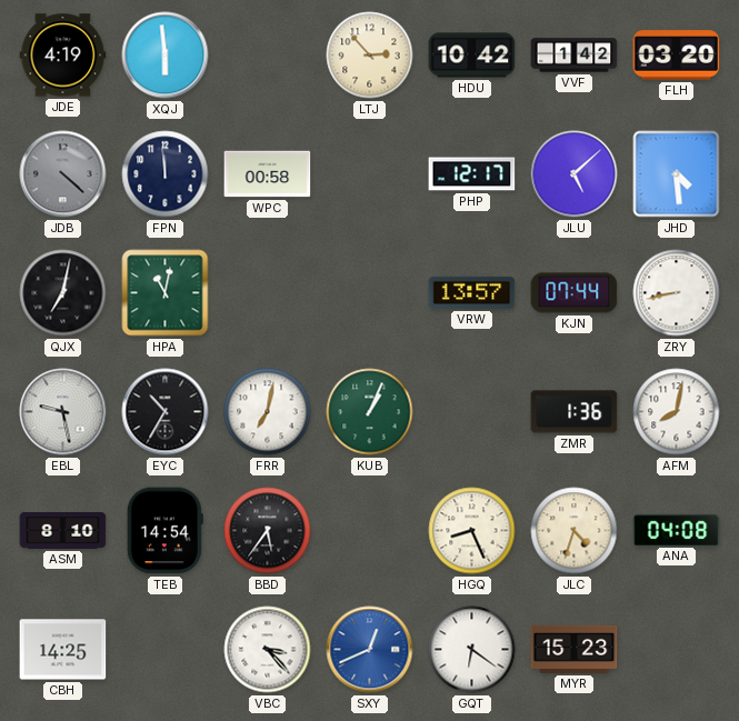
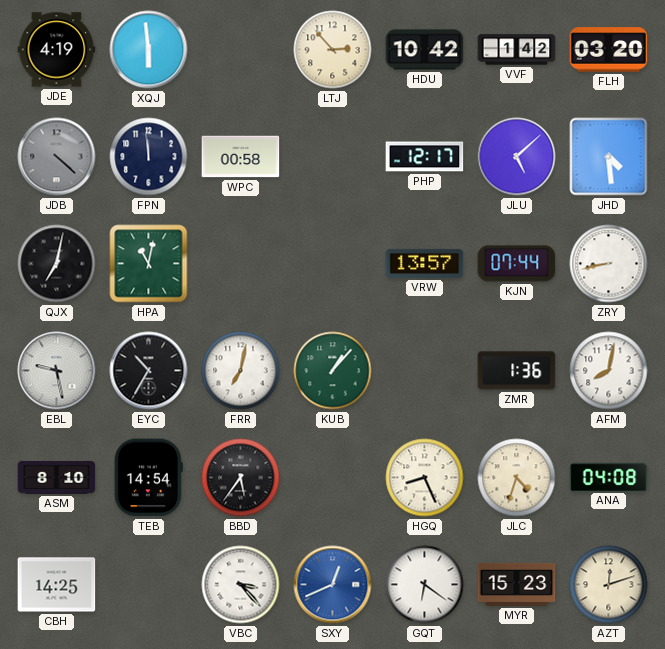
KUB: 1:04 -> 1:07 (333, 371)
AZT: none -> 12:12 (609, 585)
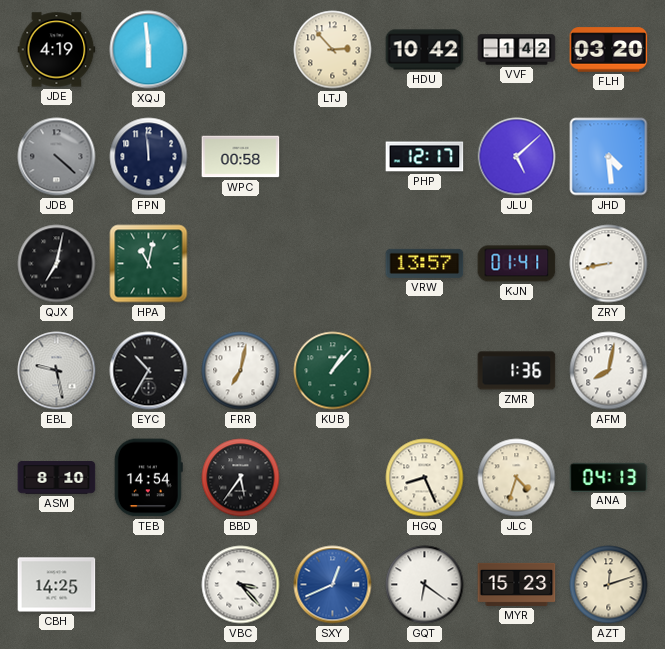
KJN: 07:44 -> 01:41 (517, 264)
ANA: 04:08 -> 04:13 (609, 477)
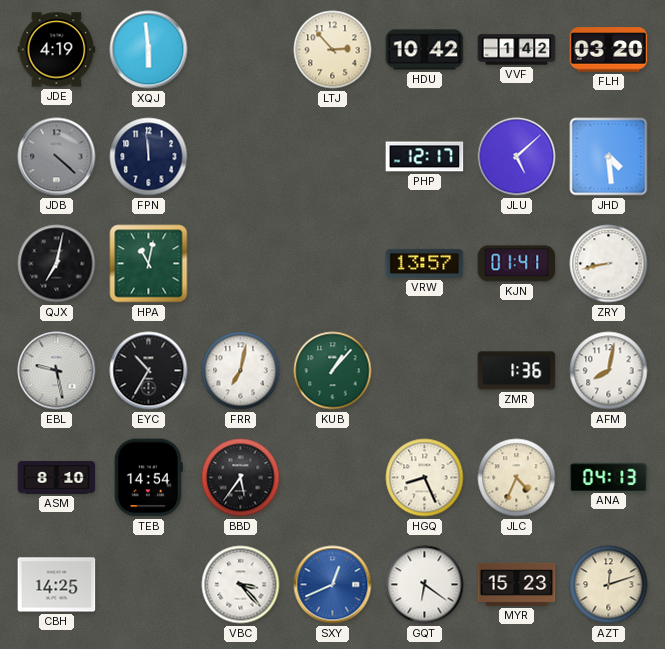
WPC: 00:58 -> none (241, 157)
JLC: 4:33 -> 4:34 (517, 478)
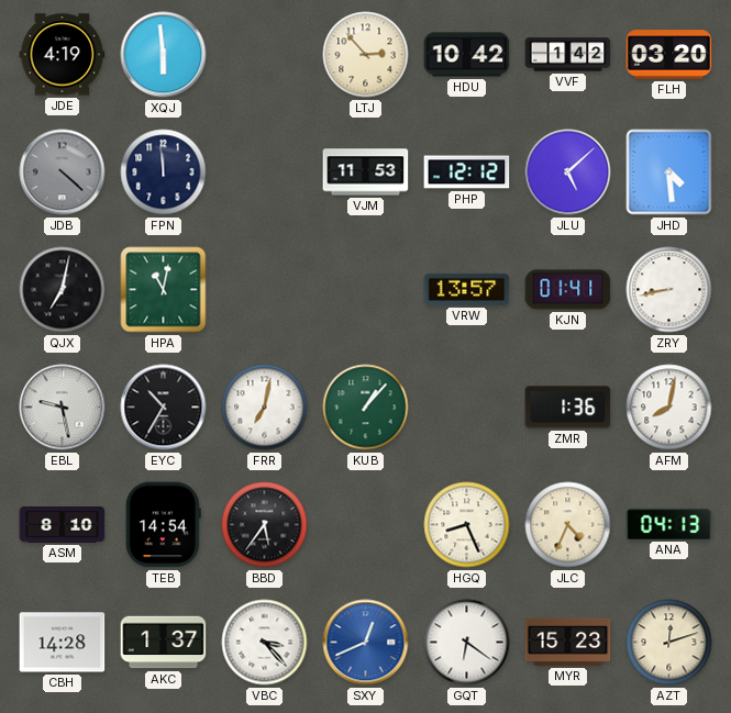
VJM: none -> 11:53 (366, 172)
PHP: 12:17 -> 12:12 (467, 172)
CBH: 14:25 -> 14:28 (63, 643)
AKC: none -> 1:37 (164, 643)
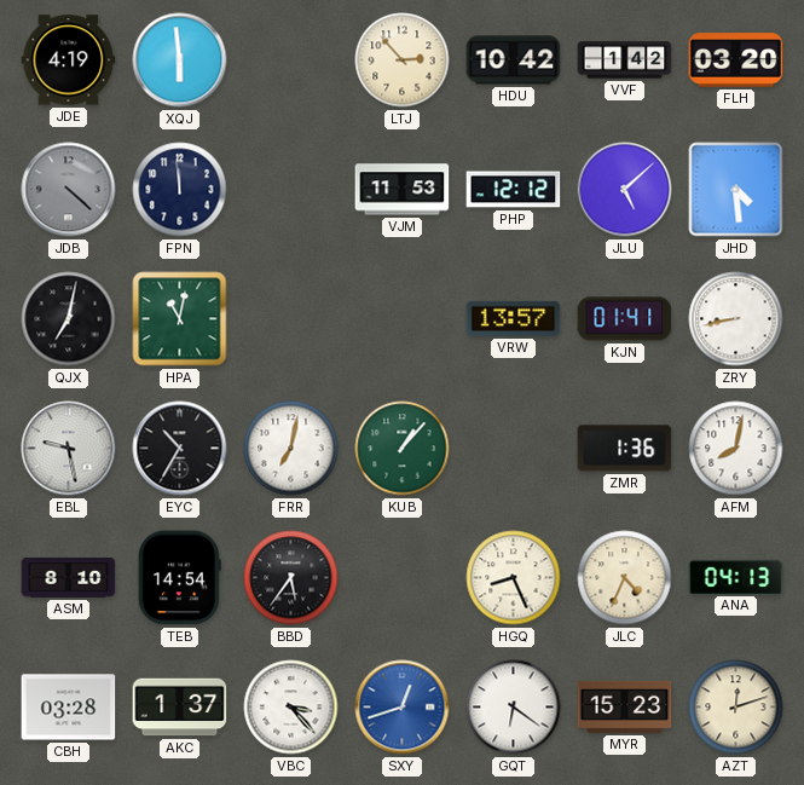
CBH: 14:28 -> 03:28 (69, 708)
SXY: 12:41 -> 12:42 (403, 708)
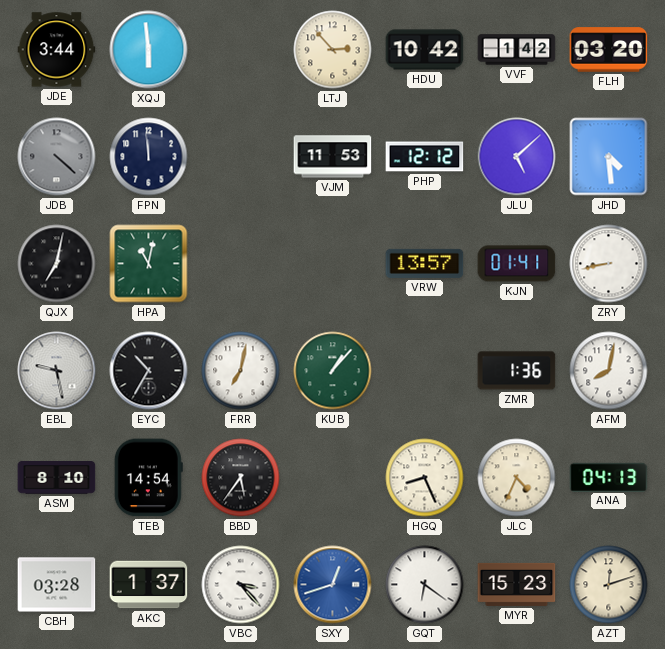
JDE: 4:19 -> 3:44 (57, 50)
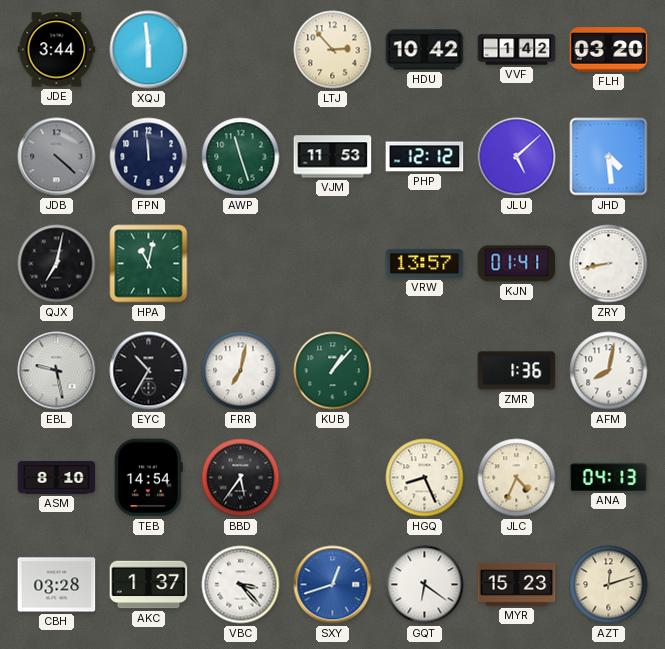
AWP: none -> 11:27 (241, 157)
